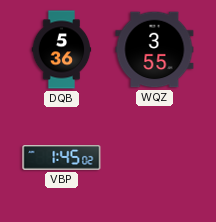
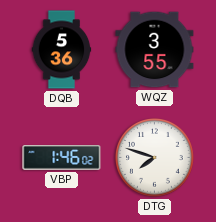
VBP: 1:45 -> 1:46 (62, 158)
DTG: none -> 7:48 (155, 158)
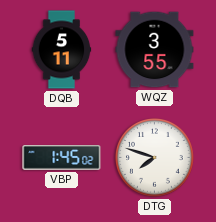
DQB: 5:36 -> 5:11 (62, 50)
VBP: 1:46 -> 1:45 (62, 158)
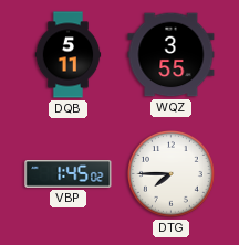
DTG: 7:48 -> 7:45 (172, 174)
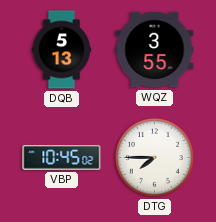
DQB: 5:11 -> 5:13 (62, 50)
VBP: 1:45 -> 10:45 (62, 158)
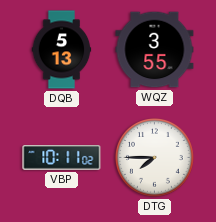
VBP: 10:45 -> 10:11 (62, 158)
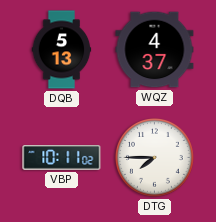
WQZ: 3:55 -> 4:37 (155, 50)
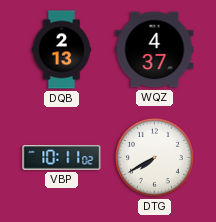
DQB: 5:13 -> 2:13 (62, 50)
DTG: 7:45 -> 7:40 (155, 158)
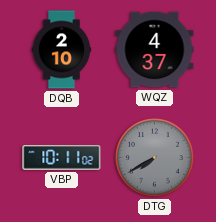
DQB: 2:13 -> 2:10 (62, 50)
DTG dial: white -> grey (155, 158)
